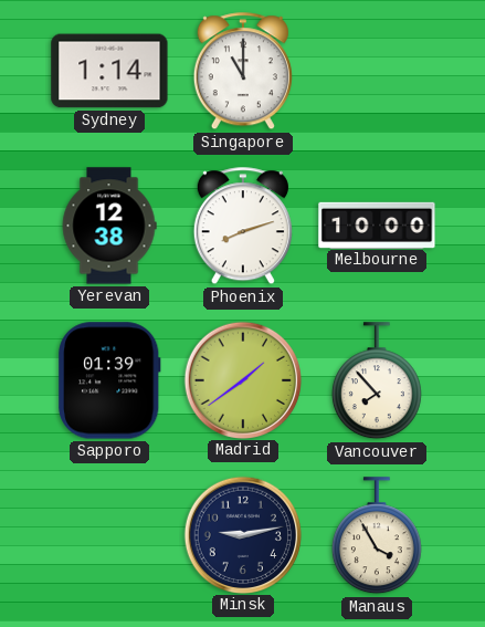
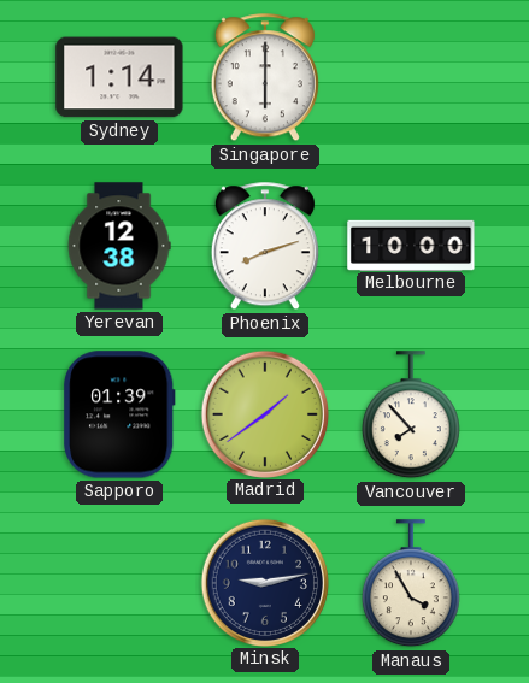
Singapore: 11:00 -> 6:00 (265, 78)
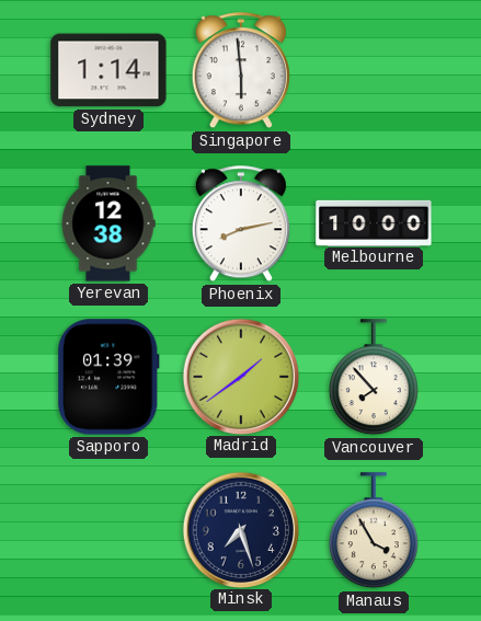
Singapore: 6:00 -> 5:59 (241, 71)
Phoenix: 8:12 -> 8:13 (241, 225)
Minsk: 9:13 -> 7:27 (240, 529)
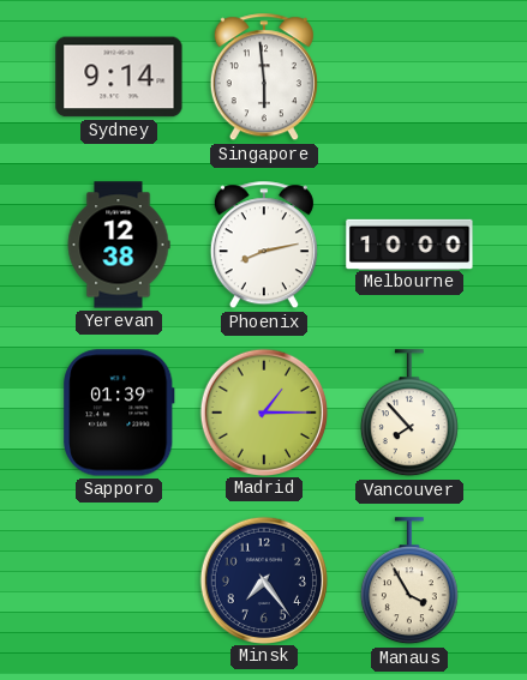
Sydney: 1:14 -> 9:14 (119, 77)
Madrid: 1:39 -> 1:15 (263, 411)
Minsk: 7:27 -> 7:24 (263, 579)
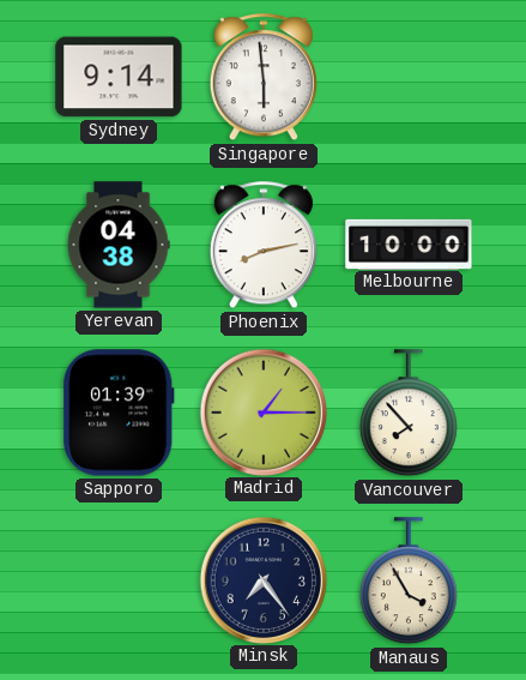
Yerevan: 12:38 -> 04:38 (119, 245)
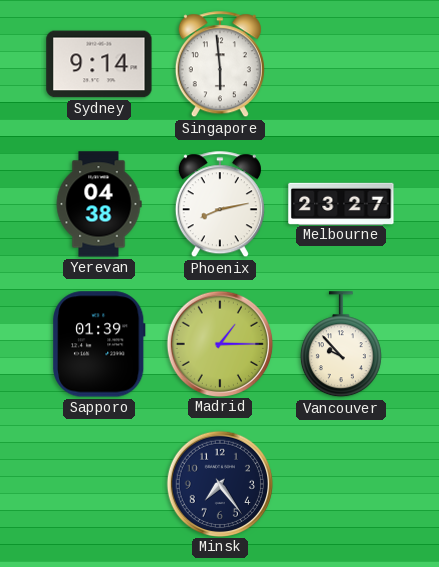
Melbourne: 10:00 -> 23:27 (341, 203)
Vancouver: 7:53 -> 9:53 (341, 345)
Manaus: 3:55 -> none (409, 582)
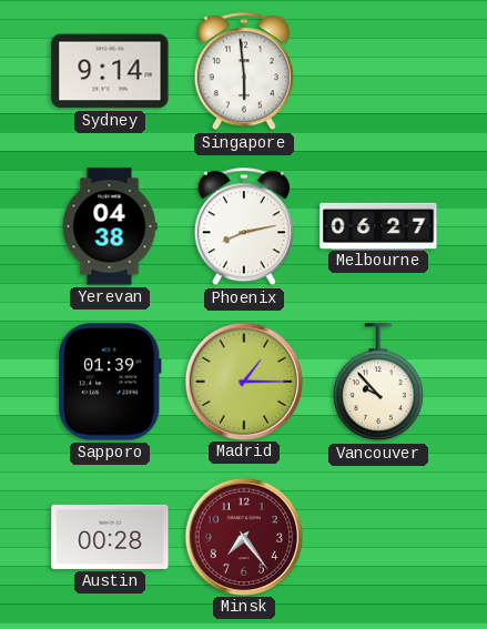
Melbourne: 23:27 -> 06:27 (378, 225)
Austin: none -> 00:28 (110, 537)
Minsk dial: navy -> burgundy (243, 536)
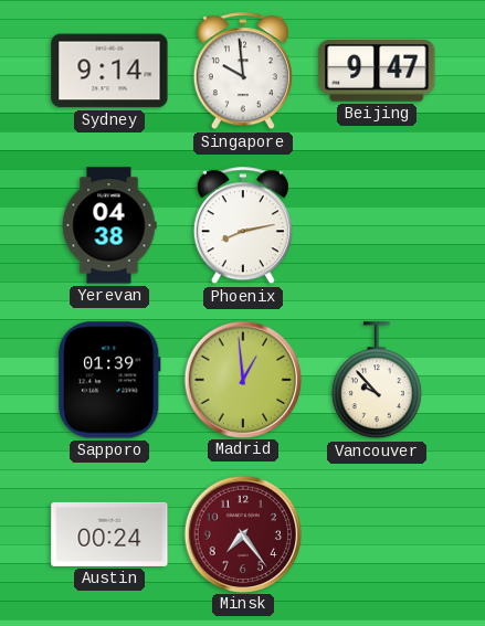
Singapore: 5:59 -> 9:59 (243, 72)
Beijing: none -> 9:47 (377, 71)
Melbourne: 06:27 -> none (378, 225)
Madrid: 1:15 -> 12:59 (242, 379)
Austin: 00:28 -> 00:24 (109, 534)
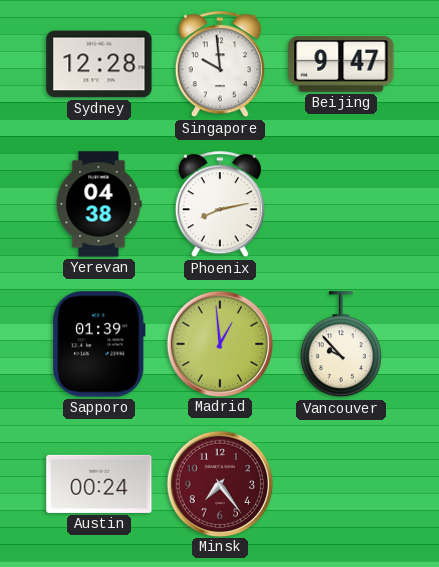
Sydney: 9:14 -> 12:28 (99, 64)
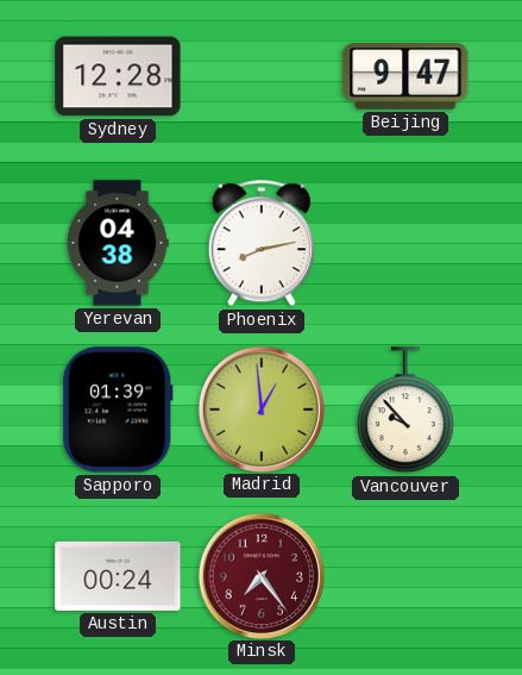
Singapore: 9:59 -> none (220, 65)
